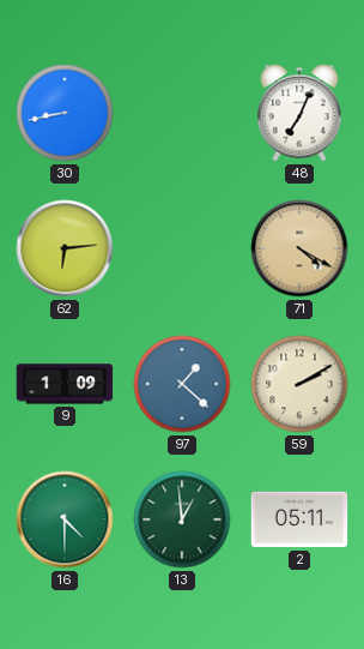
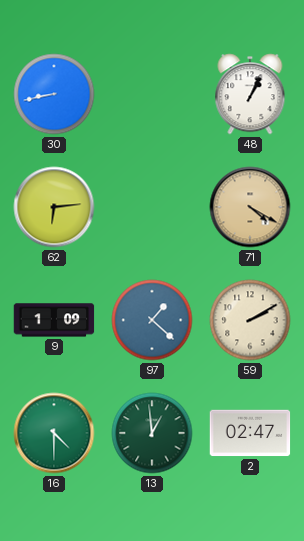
48: 7:04 -> 1:04 (250, 94)
2: 05:11 -> 02:47 (250, 433)
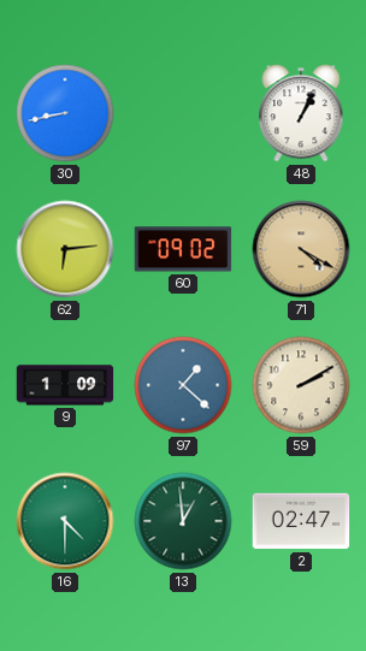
60: none -> 09:02 (183, 249)
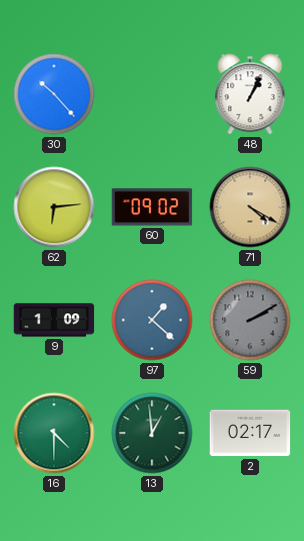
30: 8:43 -> 10:23 (54, 94)
59 dial: cream -> grey (250, 320)
2: 02:47 -> 02:17 (250, 433)
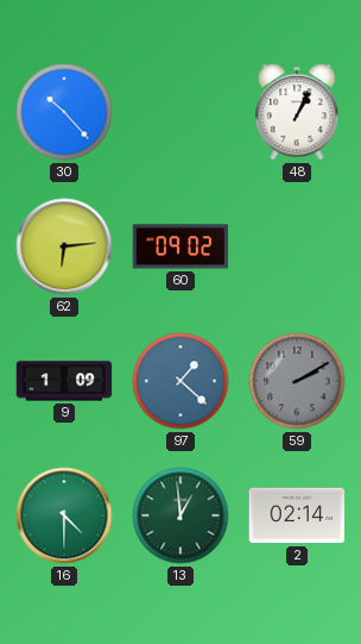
71: 4:20 -> none (250, 207)
2: 02:17 -> 02:14 (297, 515)
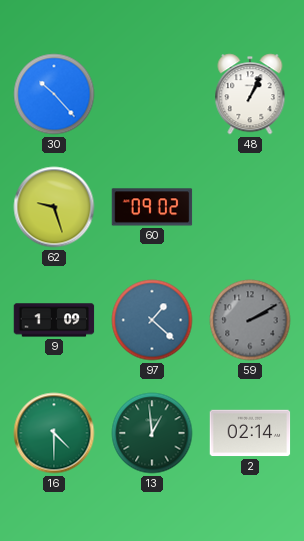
62: 6:14 -> 9:27 (54, 207)
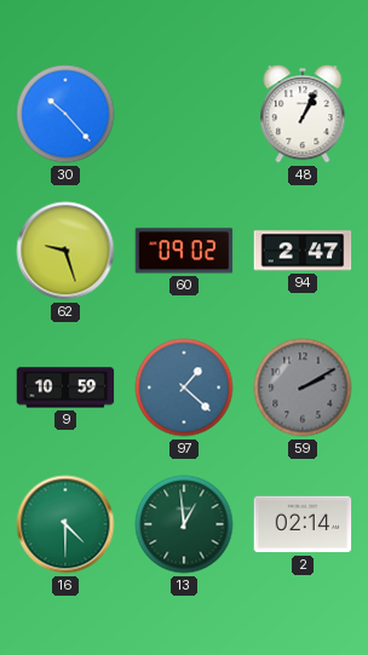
94: none -> 2:47 (303, 251)
9: 1:09 -> 10:59 (65, 387)
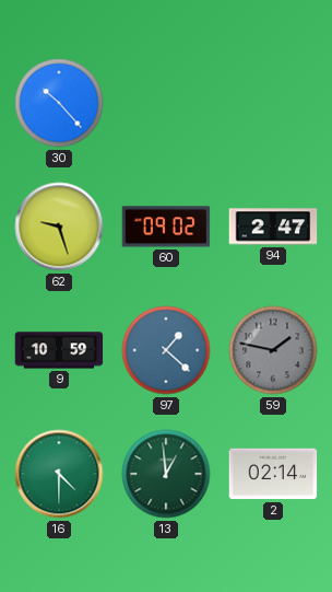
48: 1:04 -> none (303, 114)
59: 2:10 -> 1:47 (273, 350)
